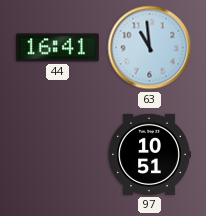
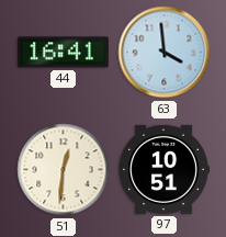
63: 10:59 -> 3:59 (165, 53)
51: none -> 12:31 (64, 170)
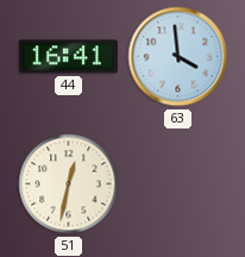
51: 12:31 -> 12:32 (69, 184)
97: 10:51 -> none (163, 169)
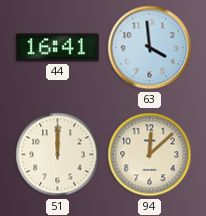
51: 12:32 -> 12:00 (58, 155)
94: none -> 12:08 (150, 155)
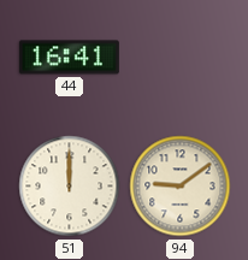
63: 3:59 -> none (150, 48)
94: 12:08 -> 9:09 (181, 187)
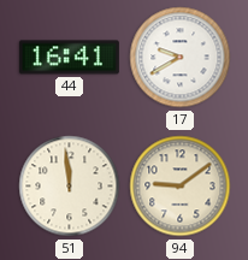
17: none -> 9:40 (181, 58)
51: 12:00 -> 11:59 (70, 187)
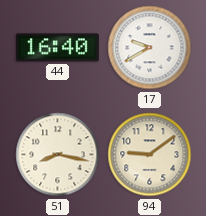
44: 16:41 -> 16:40 (57, 48)
51: 11:59 -> 8:17 (58, 155)
